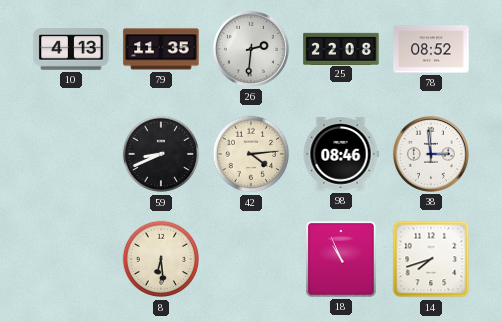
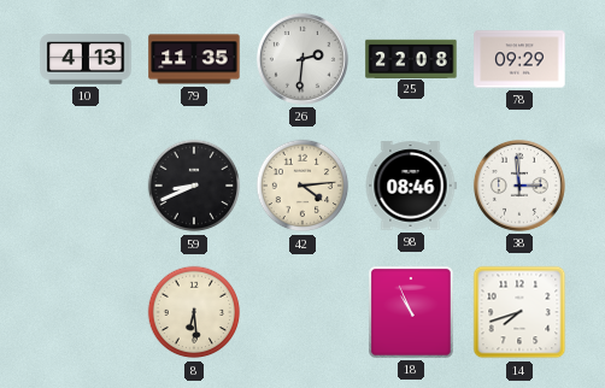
78: 08:52 -> 09:29 (519, 59)
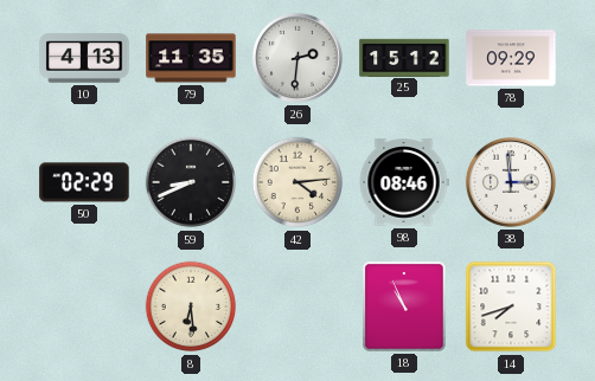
25: 22:08 -> 15:12 (404, 57)
50: none -> 02:29 (84, 182)
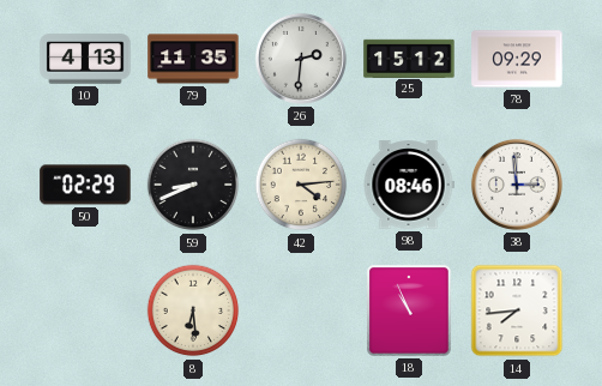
14: 7:42 -> 7:44 (517, 310)
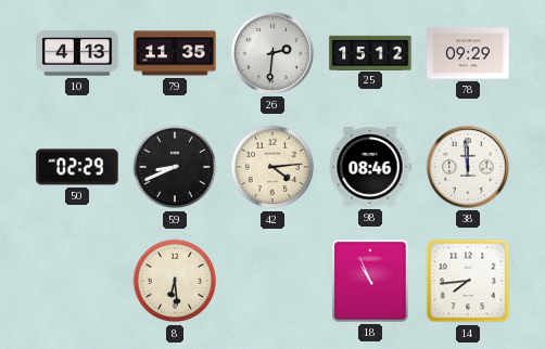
38: 2:59 -> 11:59 (468, 167)
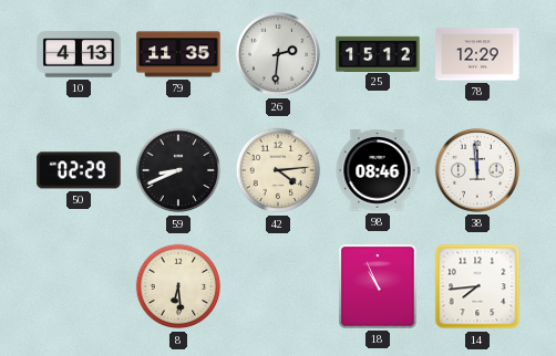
78: 09:29 -> 12:29 (477, 54)
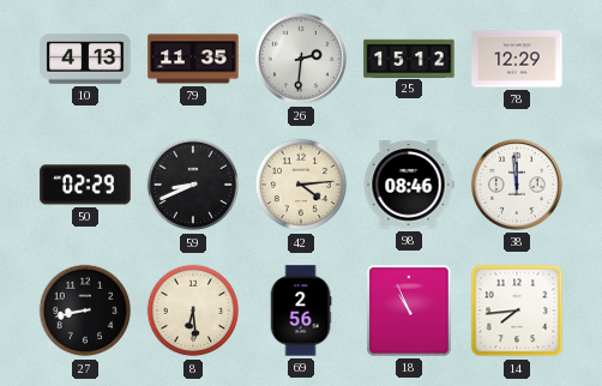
27: none -> 8:43 (85, 310)
69: none -> 2:56 (301, 310)
